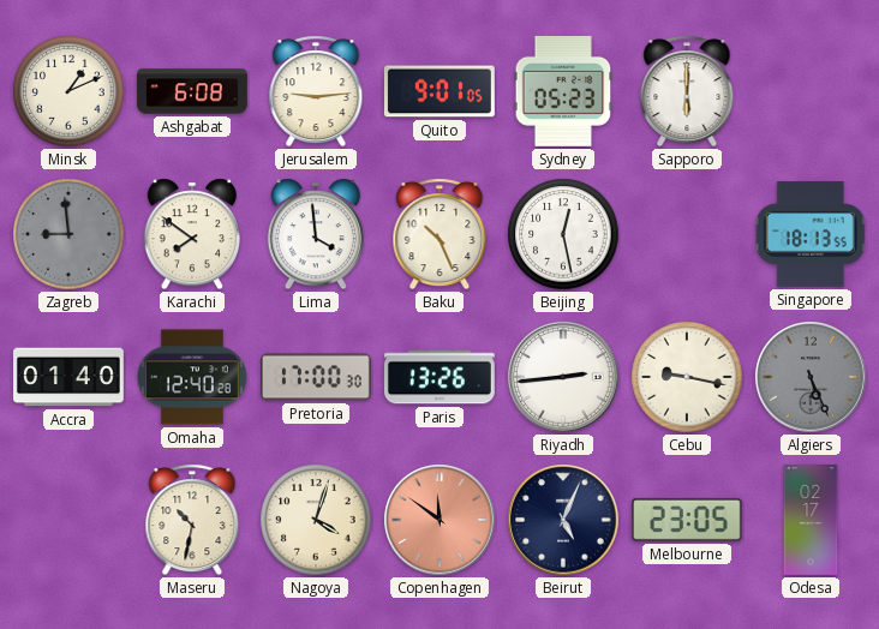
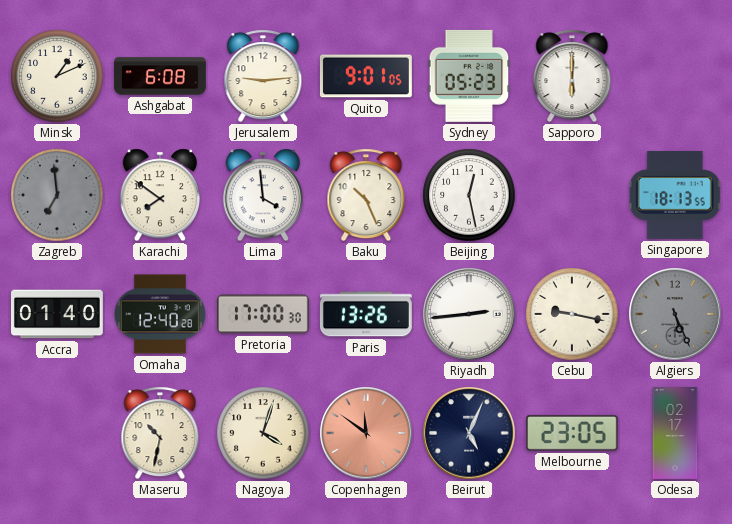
Zagreb: 8:59 -> 6:59 (57, 195)
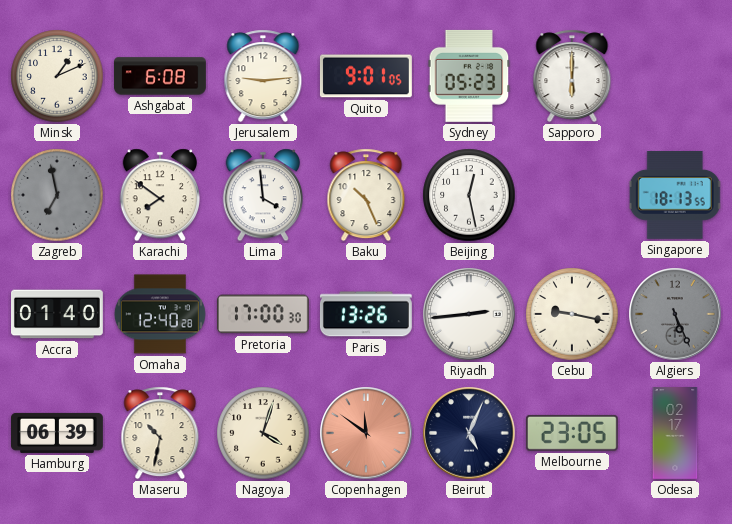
Zagreb: 6:59 -> 6:58 (57, 195)
Hamburg: none -> 06:39 (58, 433)
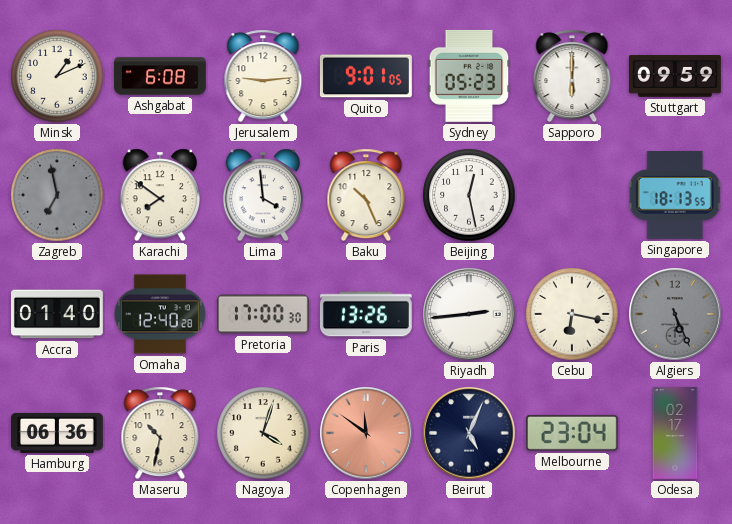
Stuttgart: none -> 09:59 (675, 76)
Cebu: 9:17 -> 6:17 (572, 314)
Hamburg: 06:39 -> 06:36 (58, 433)
Melbourne: 23:05 -> 23:04 (572, 433)
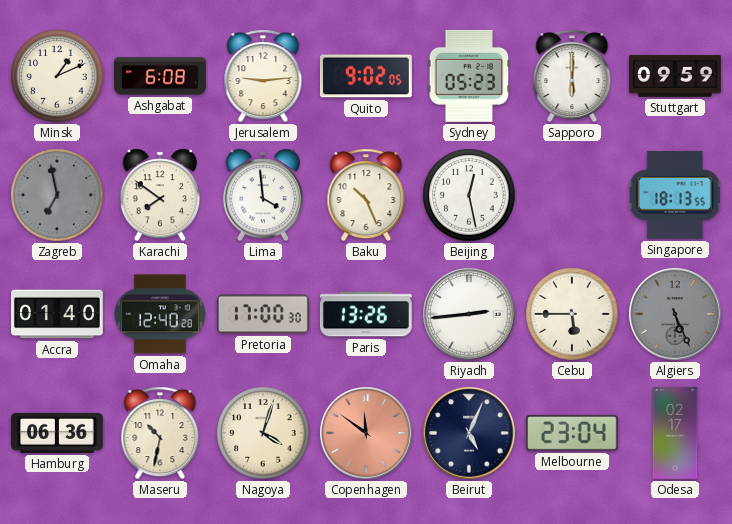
Quito: 9:01 -> 9:02 (366, 76)
Cebu: 6:17 -> 5:45 (572, 314)
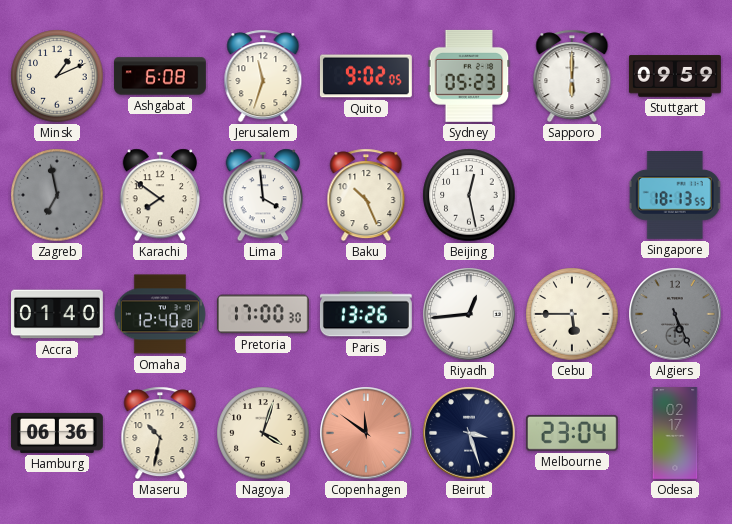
Jerusalem: 9:14 -> 11:33 (263, 76)
Riyadh: 2:44 -> 12:44 (469, 314)
Beirut: 5:04 -> 3:27 (469, 433)
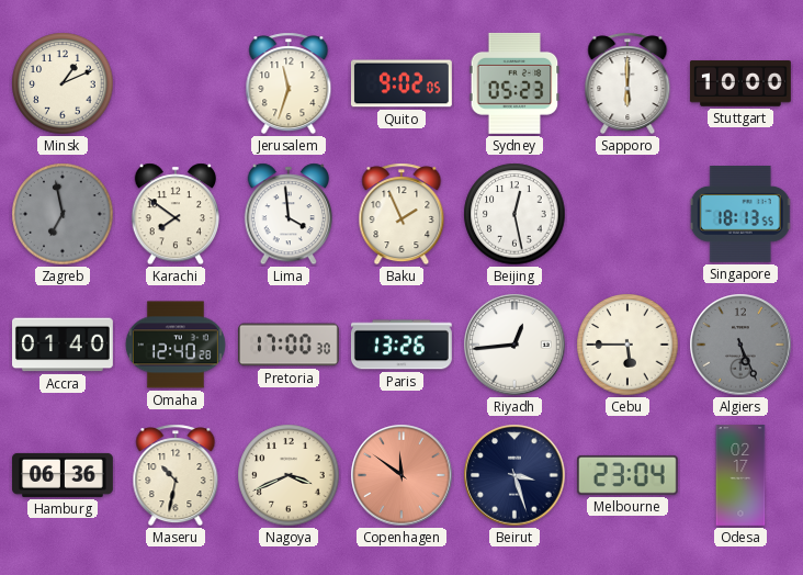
Ashgabat: 6:08 -> none (161, 76)
Stuttgart: 09:59 -> 10:00 (740, 83)
Baku: 10:26 -> 1:56 (401, 214)
Nagoya: 4:03 -> 3:41 (289, 475)
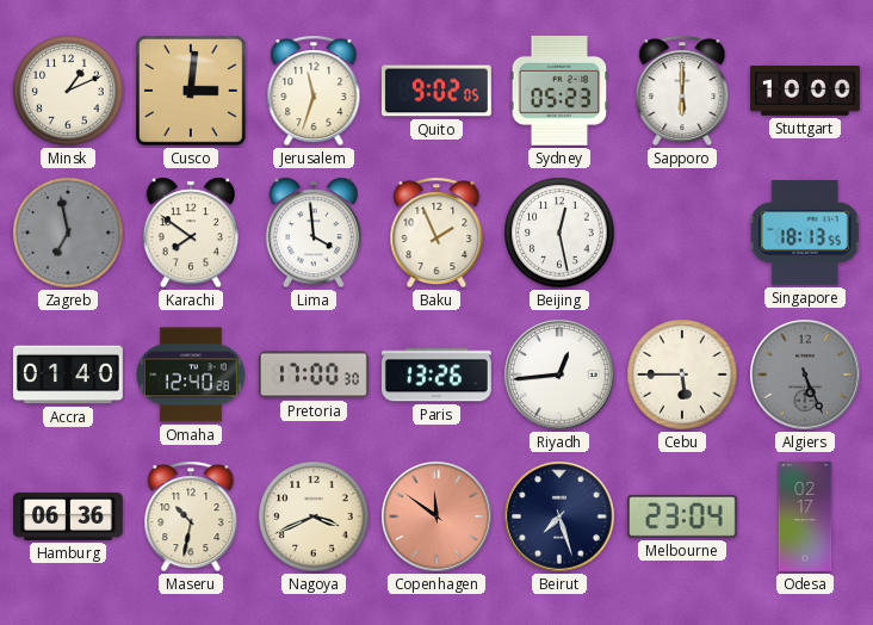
Cusco: none -> 3:01 (191, 91)
Beirut: 3:27 -> 7:27 (559, 516)
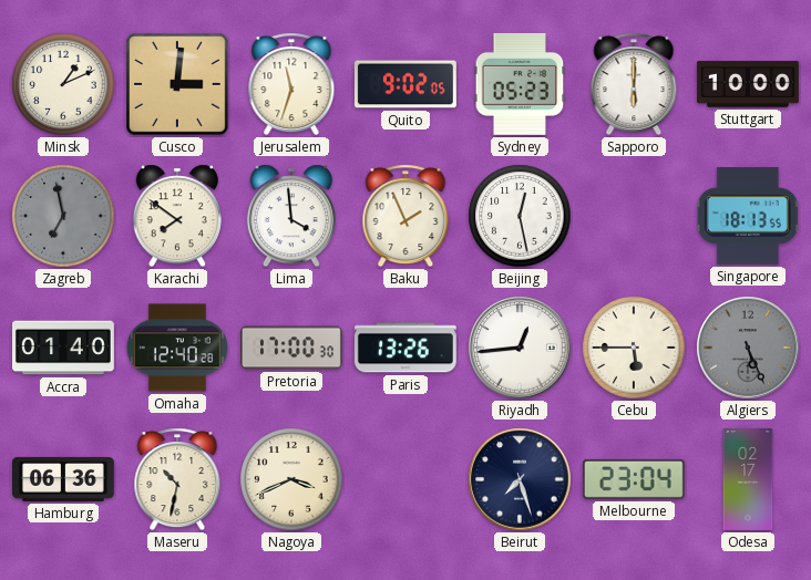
Copenhagen: 11:51 -> none (436, 516)
